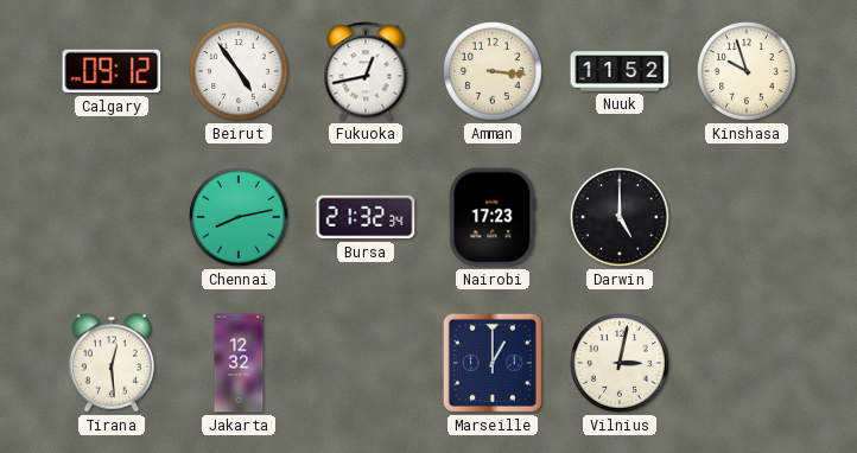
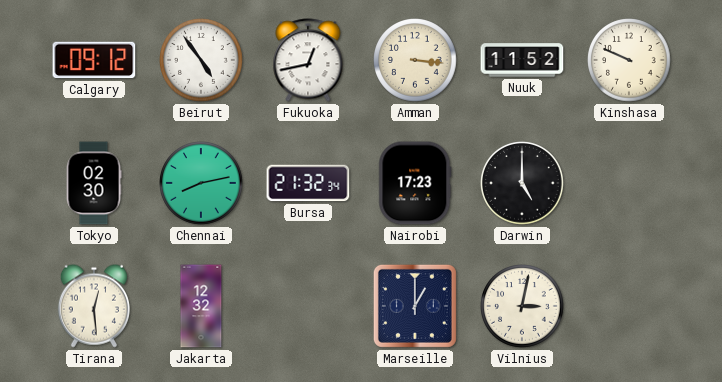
Kinshasa: 9:57 -> 9:49 (630, 61)
Tokyo: none -> 02:30 (94, 183)
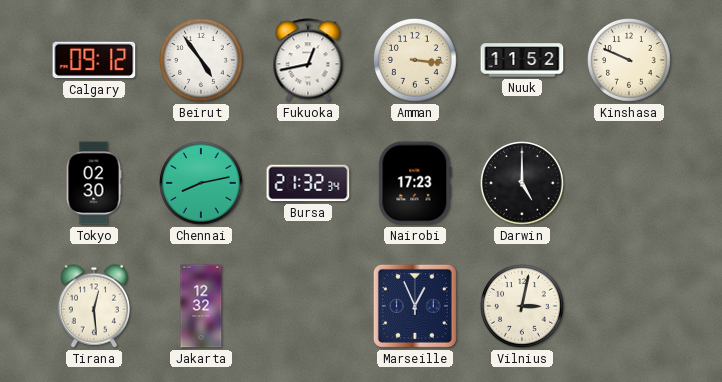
Marseille: 1:00 -> 12:56 (415, 306)
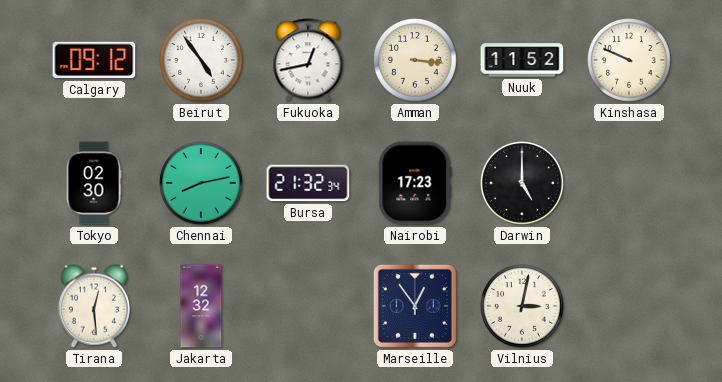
Marseille: 12:56 -> 12:54 (415, 306)
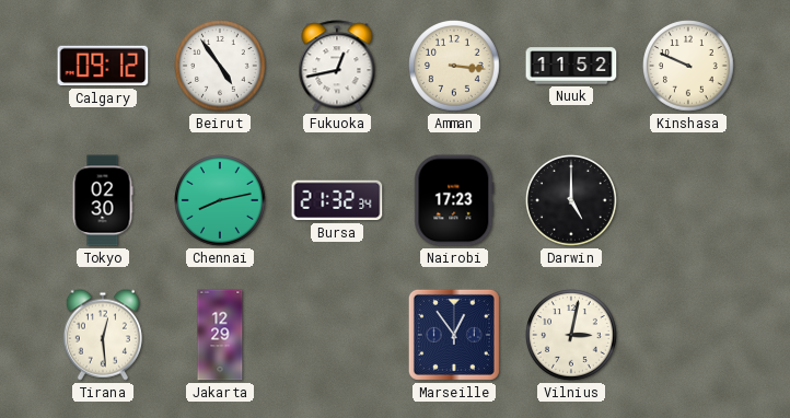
Jakarta: 12:32 -> 12:29 (220, 335)
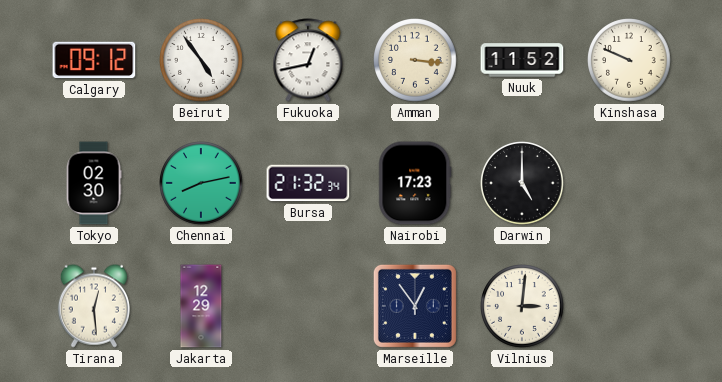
Vilnius: 3:02 -> 3:01 (523, 307)
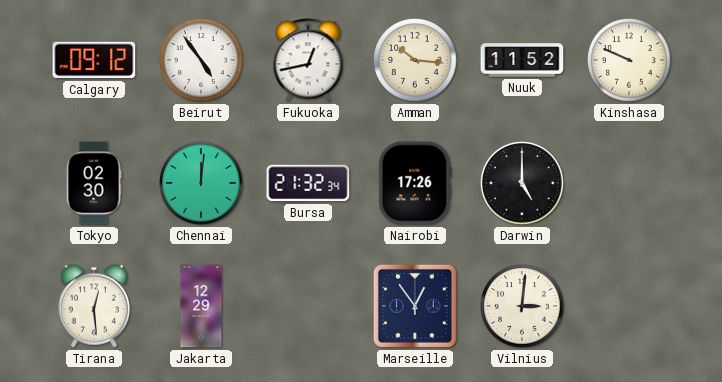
Amman: 3:16 -> 10:16 (416, 61)
Chennai: 8:13 -> 12:01 (202, 184)
Nairobi: 17:23 -> 17:26 (415, 183)
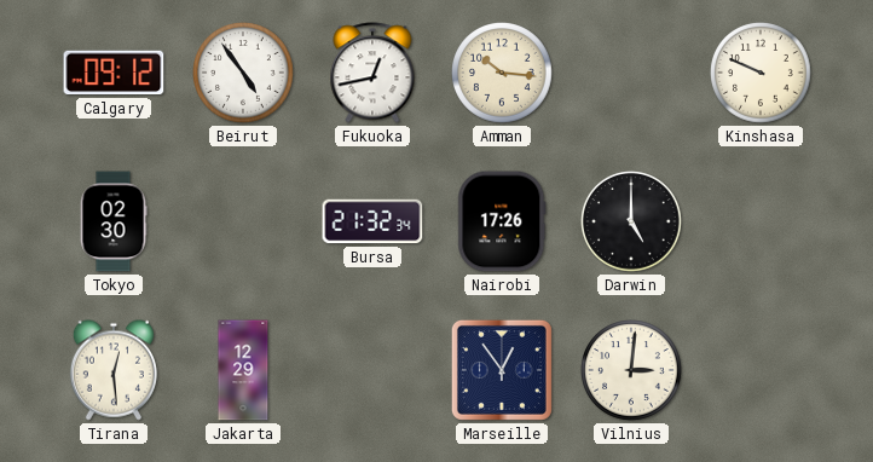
Nuuk: 11:52 -> none (522, 60)
Chennai: 12:01 -> none (202, 184)
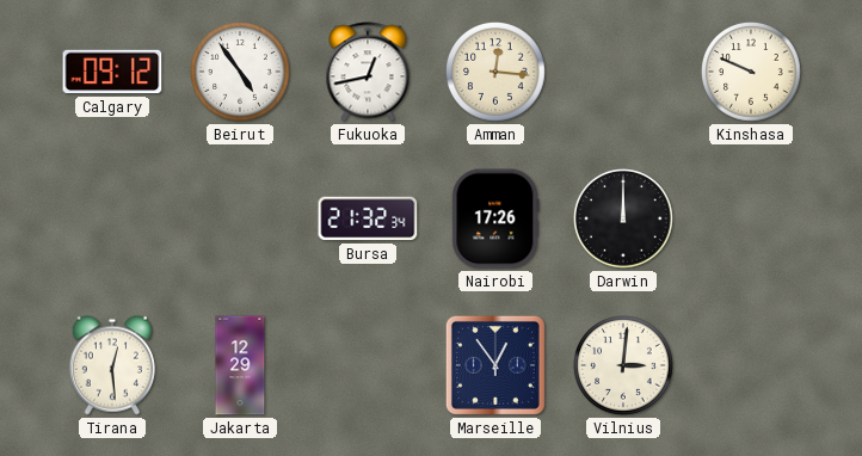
Amman: 10:16 -> 12:16 (497, 73)
Tokyo: 02:30 -> none (114, 221)
Darwin: 5:00 -> 12:00 (624, 220)
